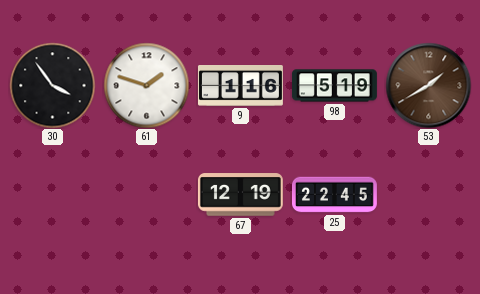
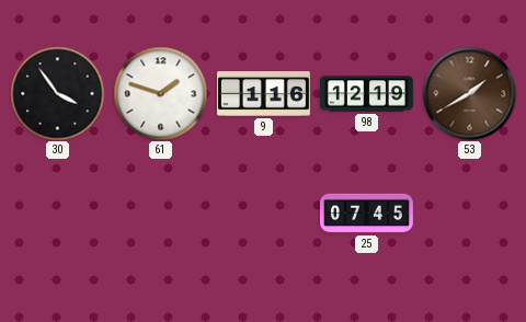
98: 5:19 -> 12:19 (366, 94)
67: 12:19 -> none (240, 195)
25: 22:45 -> 07:45 (367, 214)
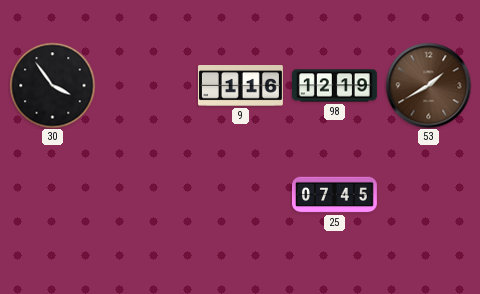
61: 1:48 -> none (160, 93)
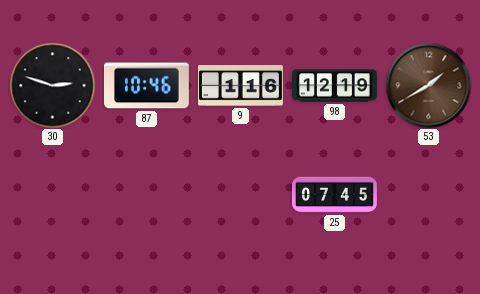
30: 3:54 -> 2:48 (52, 85)
87: none -> 10:46 (146, 86)
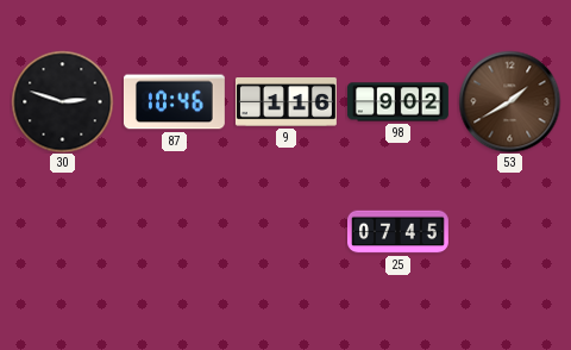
98: 12:19 -> 9:02 (397, 102)
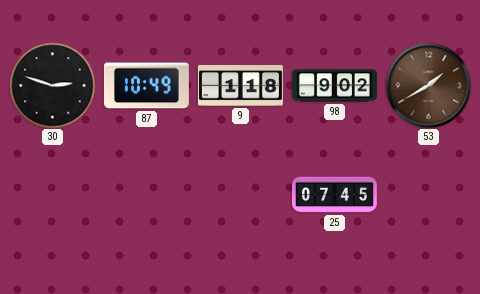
87: 10:46 -> 10:49 (146, 86)
9: 1:16 -> 1:18 (240, 86)
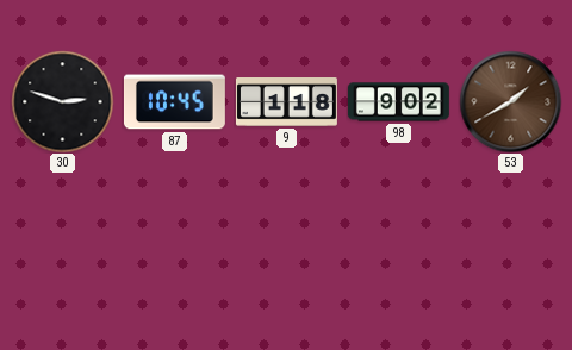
87: 10:49 -> 10:45 (174, 102)
25: 07:45 -> none (335, 195)
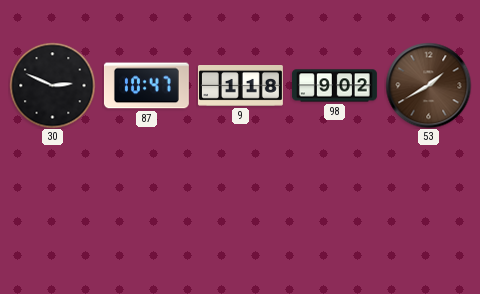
30: 2:48 -> 2:49 (52, 85)
87: 10:45 -> 10:47 (146, 86)
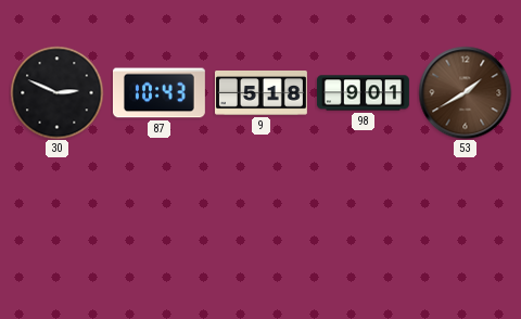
87: 10:47 -> 10:43 (158, 93)
9: 1:18 -> 5:18 (260, 93)
98: 9:02 -> 9:01 (363, 93)
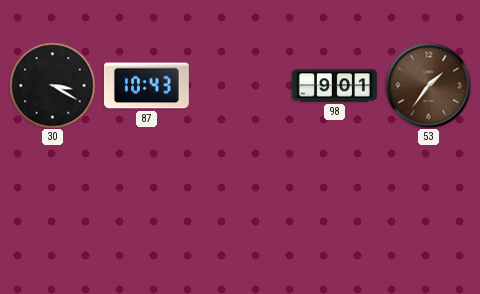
30: 2:49 -> 3:20 (52, 85)
9: 5:18 -> none (260, 93)
53: 1:40 -> 1:36 (428, 85)
